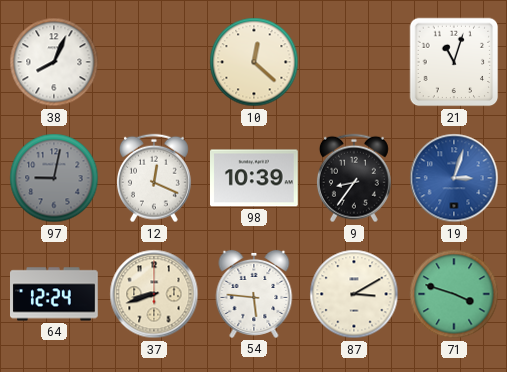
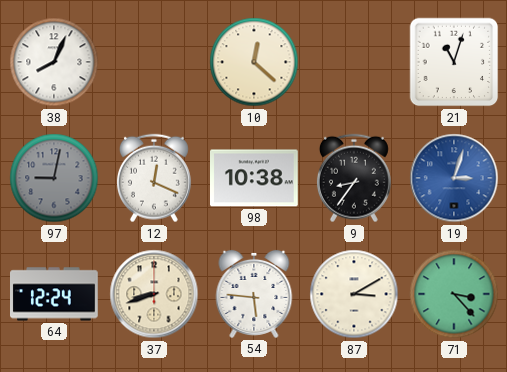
98: 10:39 -> 10:38 (255, 178)
71: 3:48 -> 3:23 (454, 294)
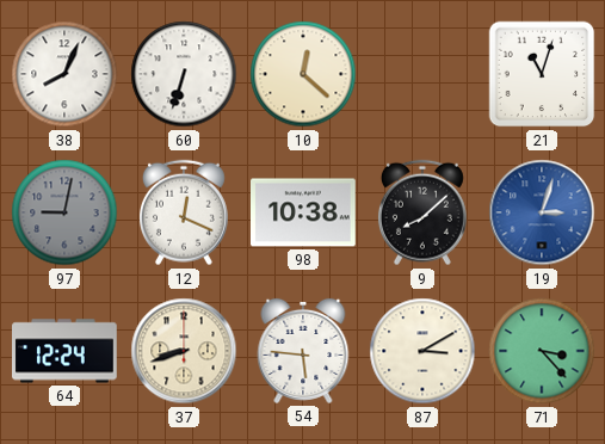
60: none -> 6:33 (184, 74)
9: 8:36 -> 8:08 (422, 212)
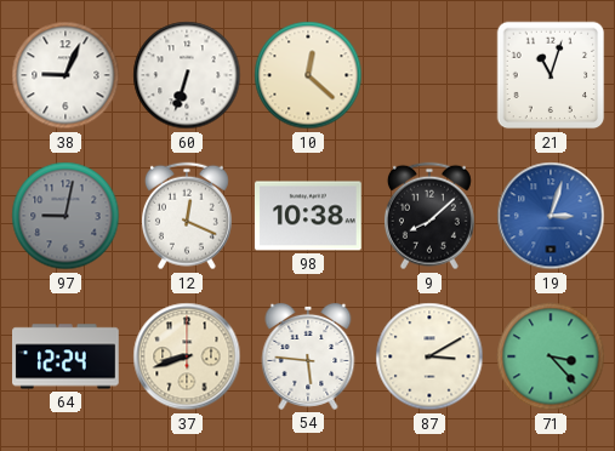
38: 8:04 -> 9:04 (66, 75)
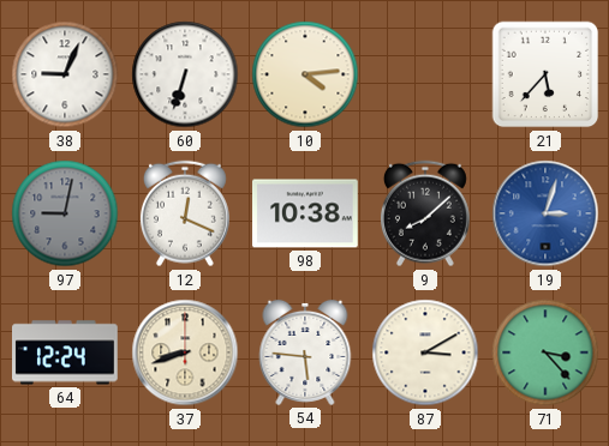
10: 12:22 -> 4:14 (305, 74)
21: 11:03 -> 5:37 (545, 74)
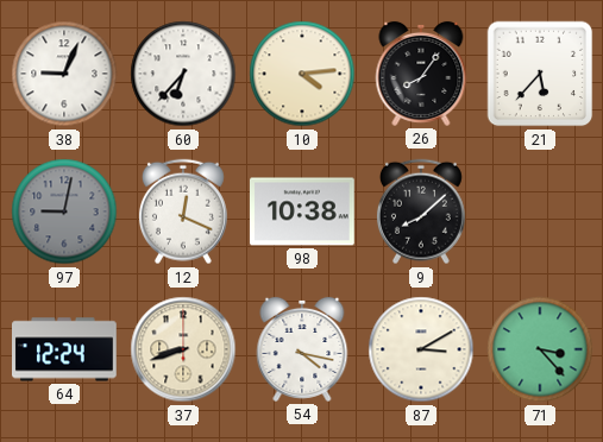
60: 6:33 -> 6:37 (183, 74)
26: none -> 8:06 (421, 74)
19: 3:03 -> none (545, 213)
54: 5:46 -> 4:17 (302, 349)
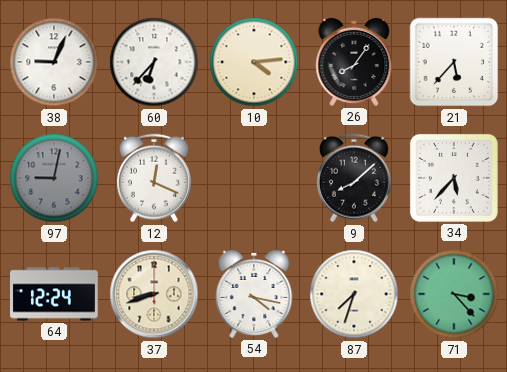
98: 10:38 -> none (303, 211)
34: none -> 5:37 (454, 178)
87: 3:10 -> 7:33 (354, 294)
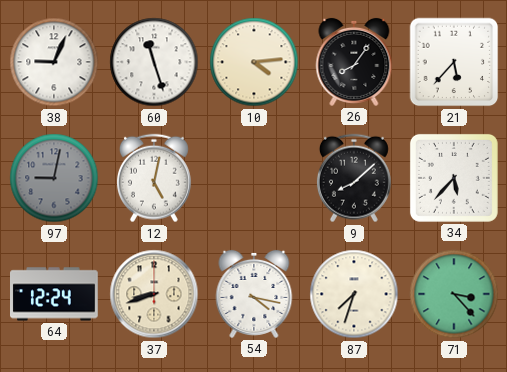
60: 6:37 -> 11:27 (154, 62)
12: 12:19 -> 5:02 (154, 178)
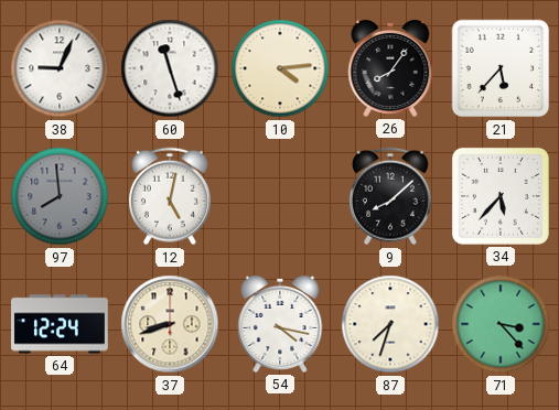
97: 9:02 -> 7:59 (60, 196)
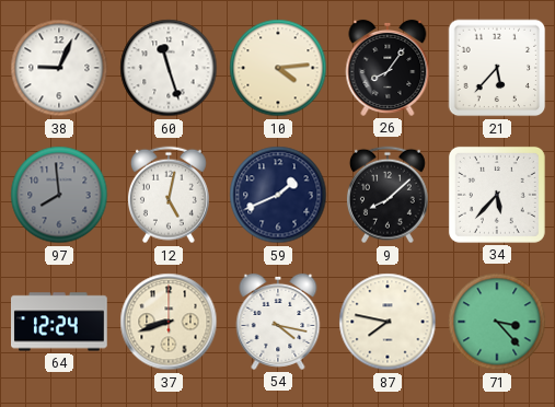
59: none -> 1:41 (278, 195)
87: 7:33 -> 7:47 (388, 322)
